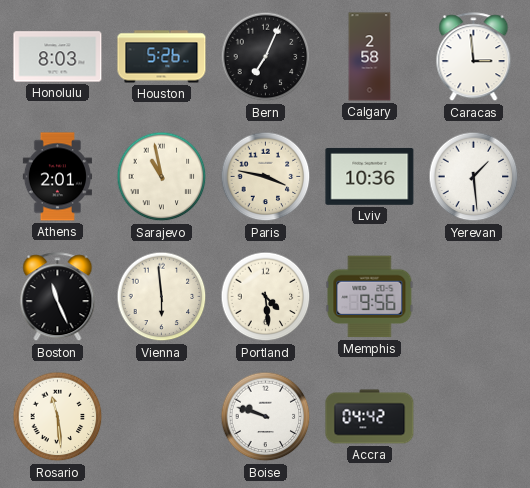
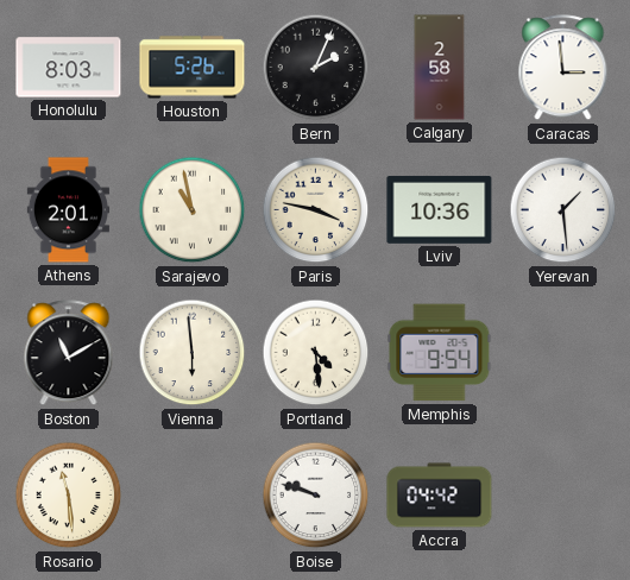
Bern: 7:04 -> 2:04 (316, 68)
Boston: 11:26 -> 11:10 (69, 353)
Memphis: 9:56 -> 9:54 (440, 353)
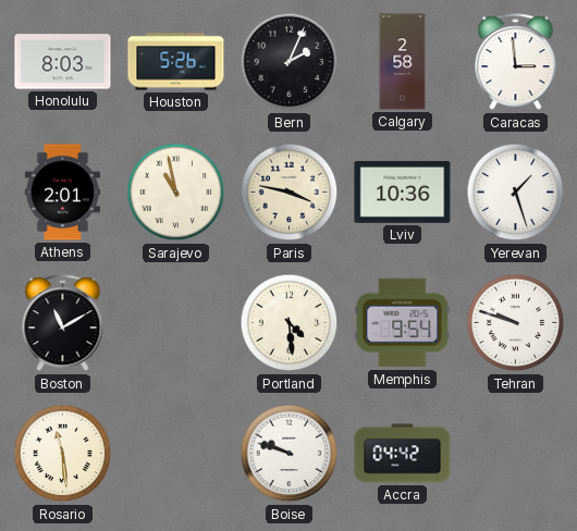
Yerevan: 1:29 -> 1:27 (516, 193)
Vienna: 5:59 -> none (193, 353)
Tehran: none -> 9:48 (516, 323)
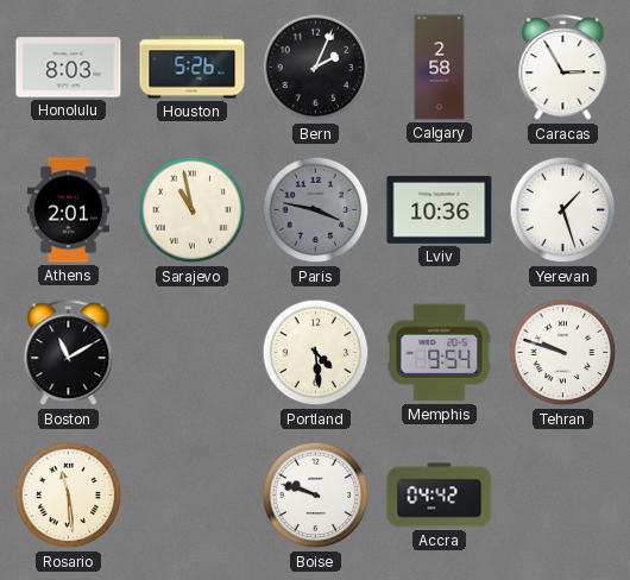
Caracas: 2:59 -> 2:55 (563, 68)
Paris dial: cream -> grey (316, 210)
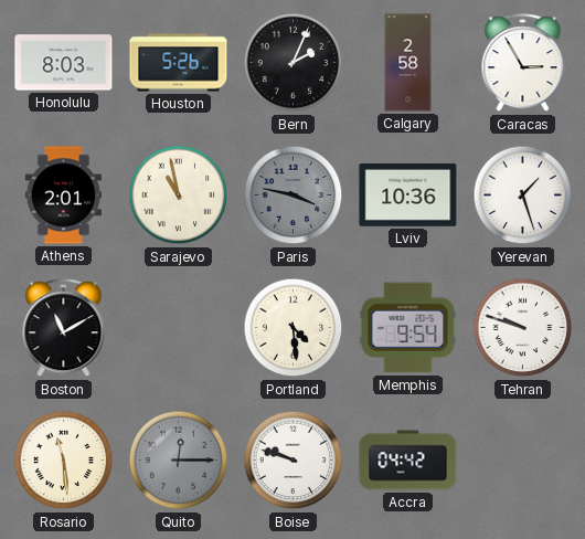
Quito: none -> 12:15 (179, 461)
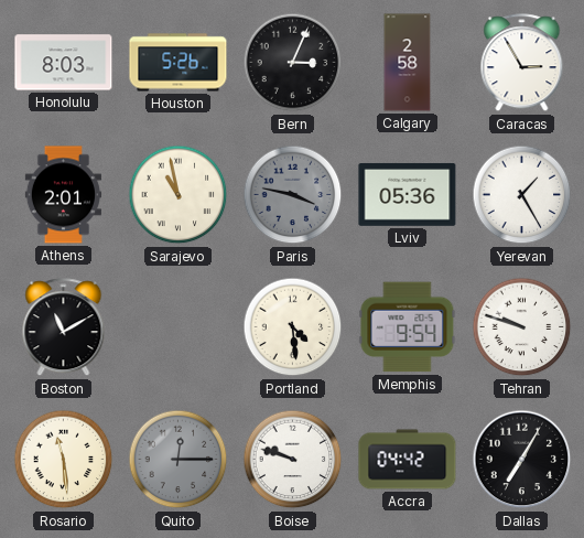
Bern: 2:04 -> 3:04 (293, 63)
Lviv: 10:36 -> 05:36 (408, 194)
Yerevan: 1:27 -> 1:25 (522, 195)
Dallas: none -> 7:05 (522, 460)
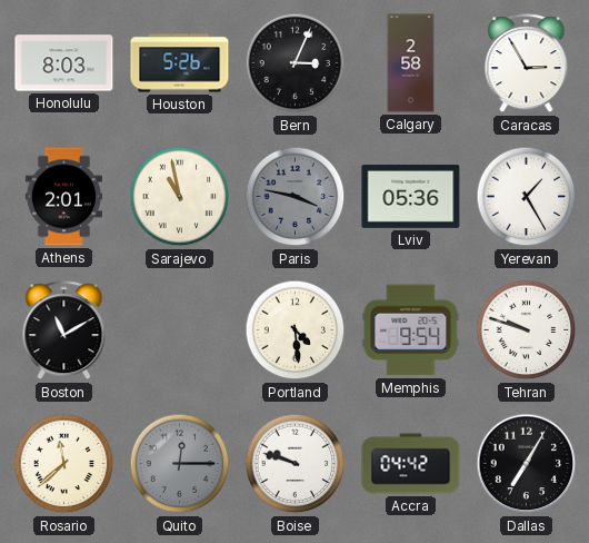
Rosario: 11:29 -> 11:38 (64, 464)
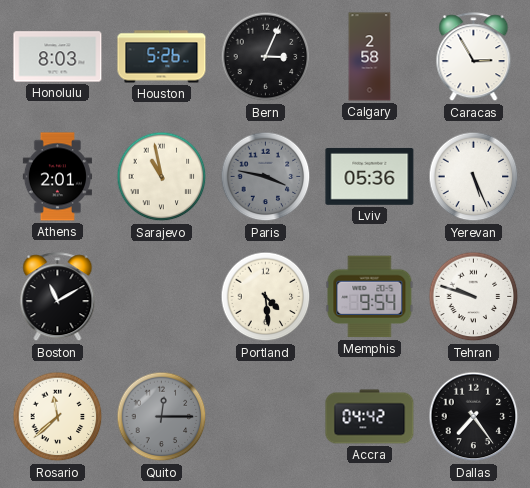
Yerevan: 1:25 -> 5:26 (474, 177)
Boise: 9:48 -> none (296, 464)
Dallas: 7:05 -> 7:24 (474, 417)
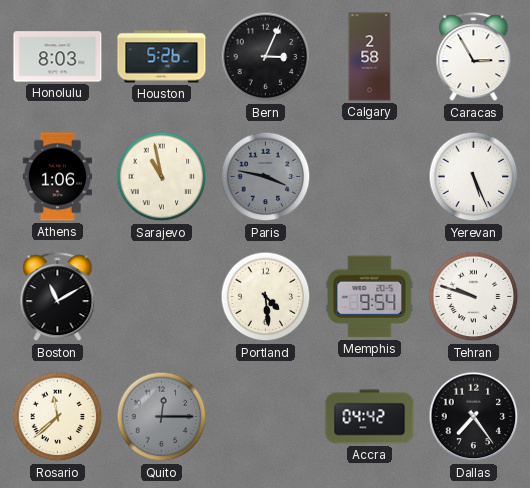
Athens: 2:01 -> 1:06 (57, 177)
Lviv: 05:36 -> none (370, 176)
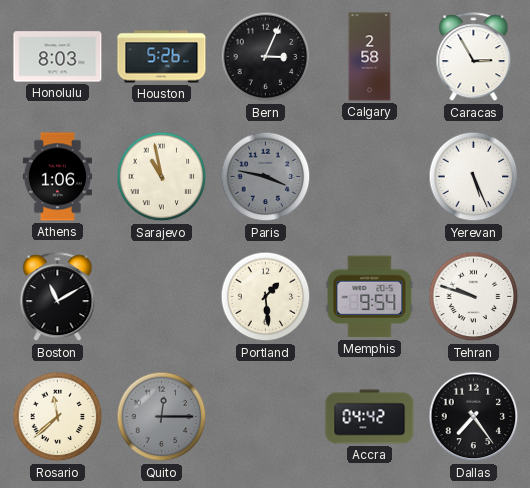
Portland: 4:29 -> 1:29 (266, 297)
